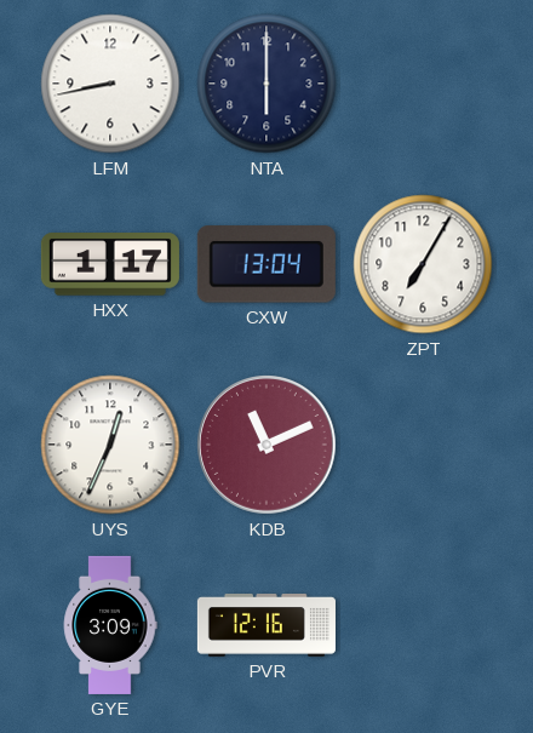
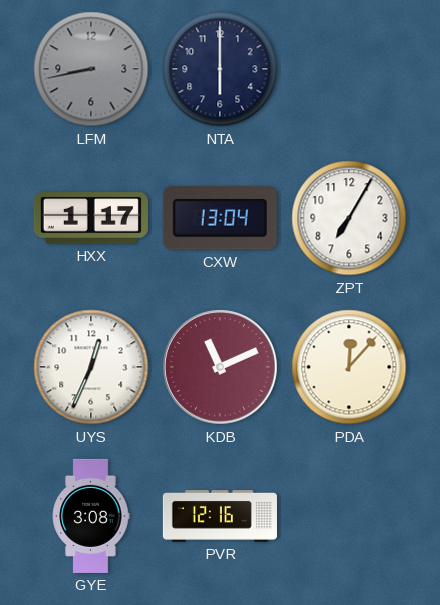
LFM dial: white -> grey (91, 69)
PDA: none -> 12:07 (349, 367)
GYE: 3:09 -> 3:08 (91, 516)
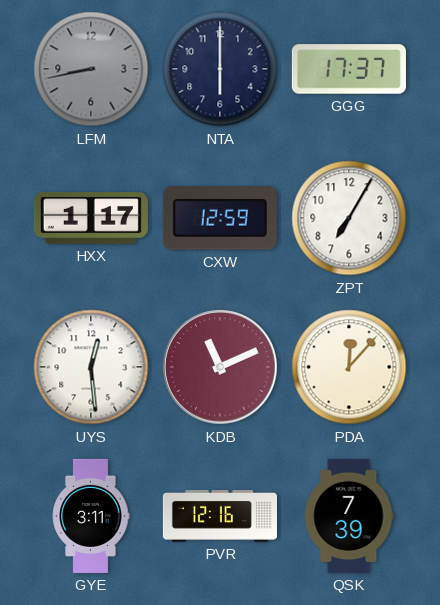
GGG: none -> 17:37 (349, 69)
CXW: 13:04 -> 12:59 (220, 218)
UYS: 12:34 -> 12:29 (91, 367)
GYE: 3:08 -> 3:11 (91, 516)
QSK: none -> 7:39 (349, 516)
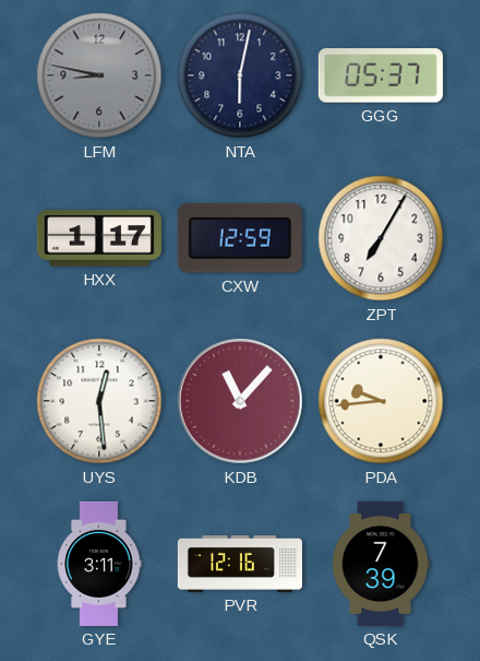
LFM: 8:43 -> 8:47 (99, 75)
NTA: 6:00 -> 6:02 (240, 75)
GGG: 17:37 -> 05:37 (381, 75)
KDB: 11:11 -> 11:07 (241, 402)
PDA: 12:07 -> 9:44 (381, 401)
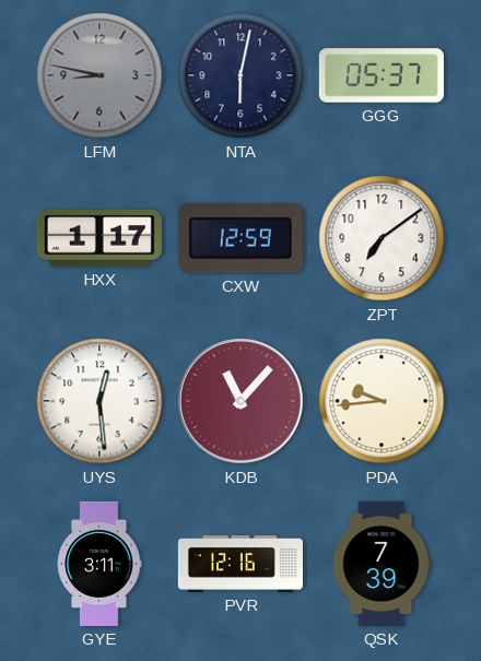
ZPT: 7:05 -> 7:09 (382, 238)
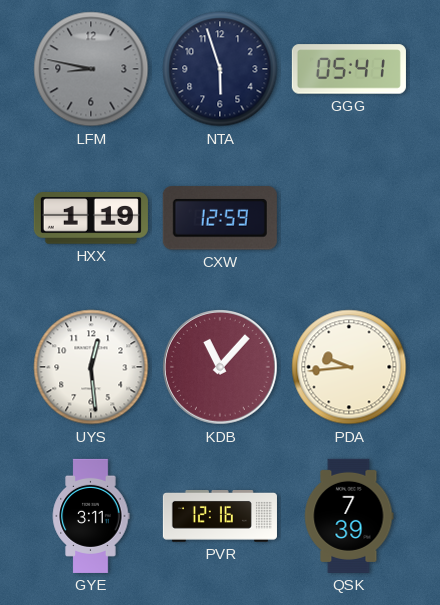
NTA: 6:02 -> 5:57 (220, 69)
GGG: 05:37 -> 05:41 (349, 69)
HXX: 1:17 -> 1:19 (91, 218)
ZPT: 7:09 -> none (382, 238)
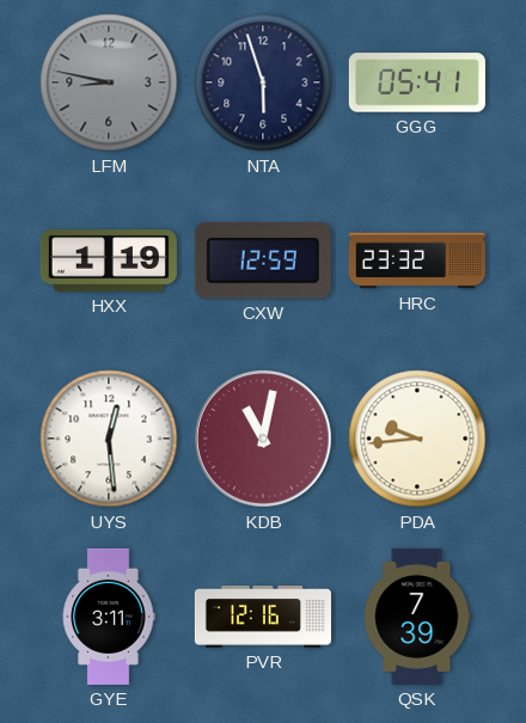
HRC: none -> 23:32 (417, 261)
KDB: 11:07 -> 11:02 (264, 440)
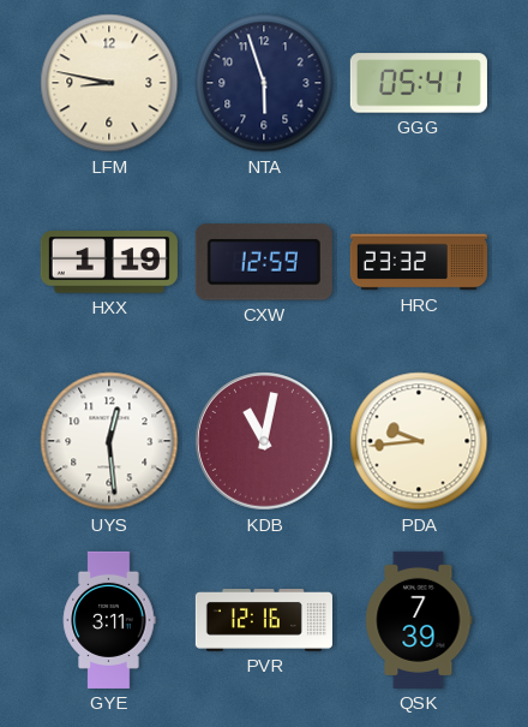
LFM dial: grey -> cream (109, 83)
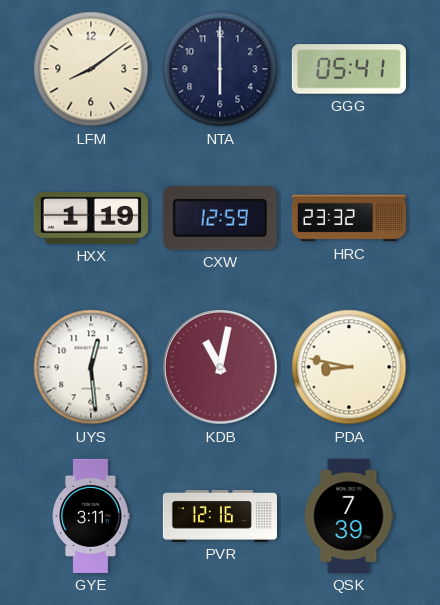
LFM: 8:47 -> 8:09 (91, 69)
NTA: 5:57 -> 6:00 (220, 69)
PDA: 9:44 -> 8:47 (349, 367)
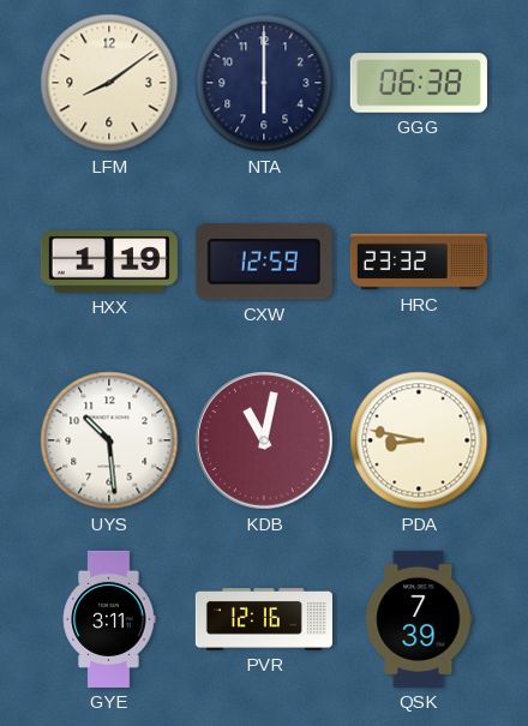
GGG: 05:41 -> 06:38 (419, 83)
UYS: 12:29 -> 10:29 (109, 440)
